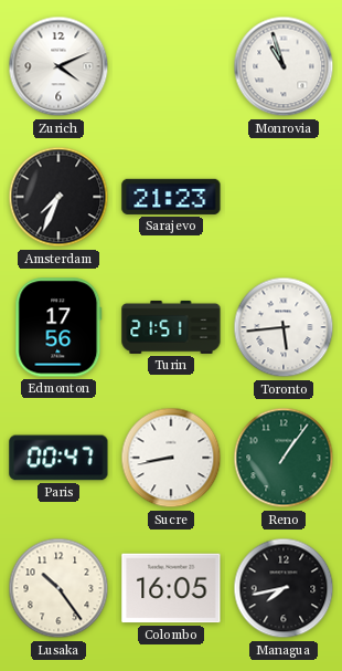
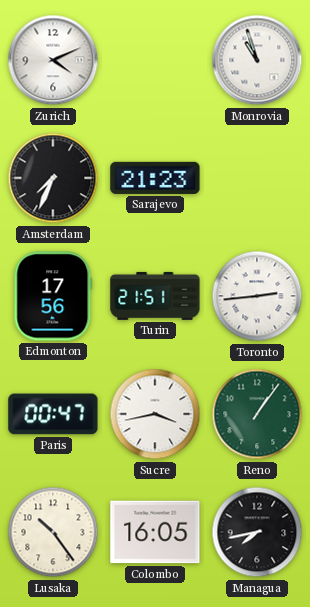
Toronto: 5:44 -> 2:44 (257, 296)
Sucre: 8:43 -> 3:43 (155, 414)
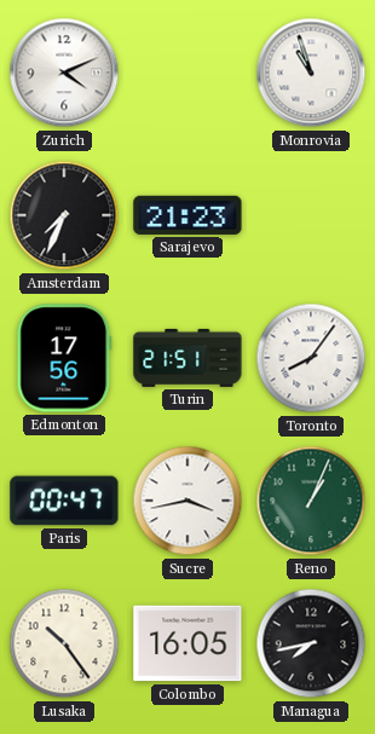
Toronto: 2:44 -> 8:06 (311, 358)
Reno: 1:06 -> 1:04 (311, 501)
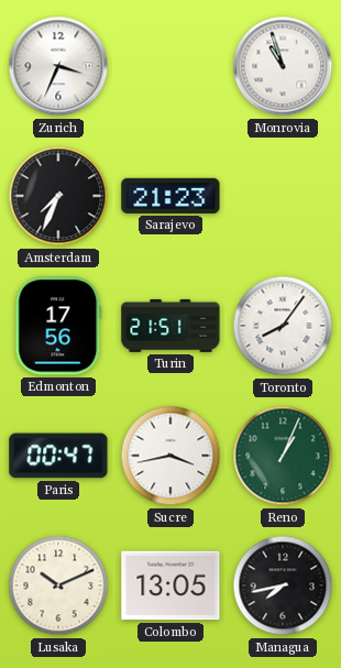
Zurich: 4:11 -> 3:34 (58, 66)
Lusaka: 10:24 -> 10:11 (58, 585)
Colombo: 16:05 -> 13:05 (170, 585)
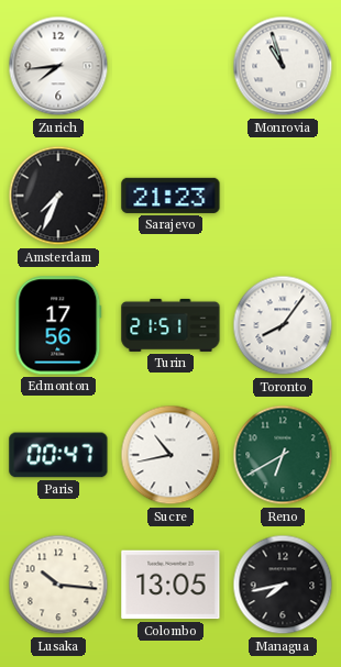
Zurich: 3:34 -> 7:44 (58, 66)
Sucre: 3:43 -> 10:43 (170, 455)
Reno: 1:04 -> 6:40 (283, 455)
Lusaka: 10:11 -> 10:16 (58, 585)
